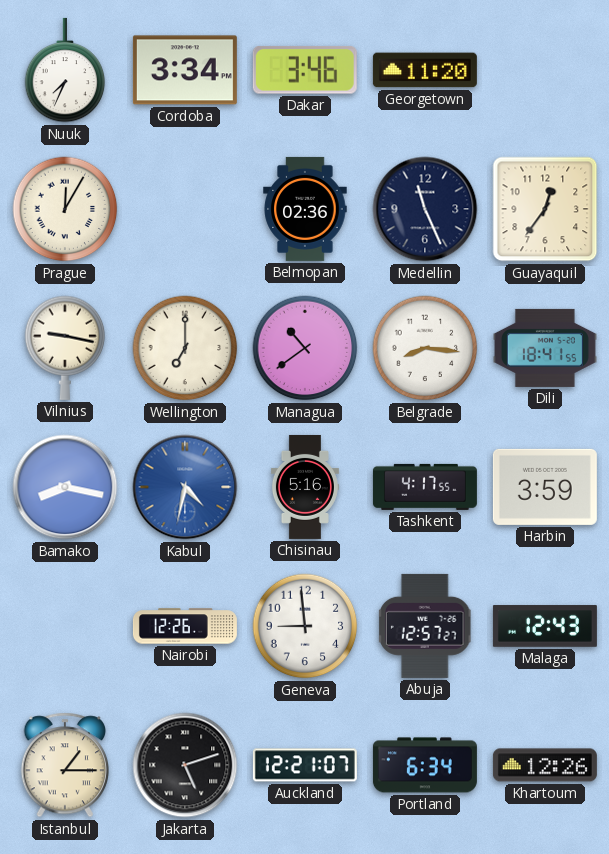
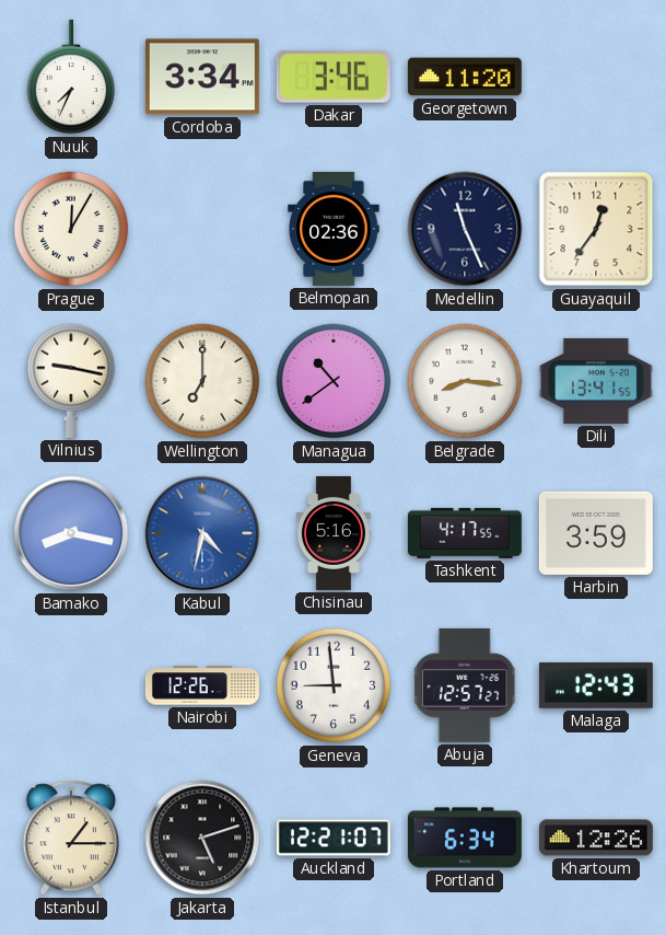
Dili: 18:41 -> 13:41 (596, 381)
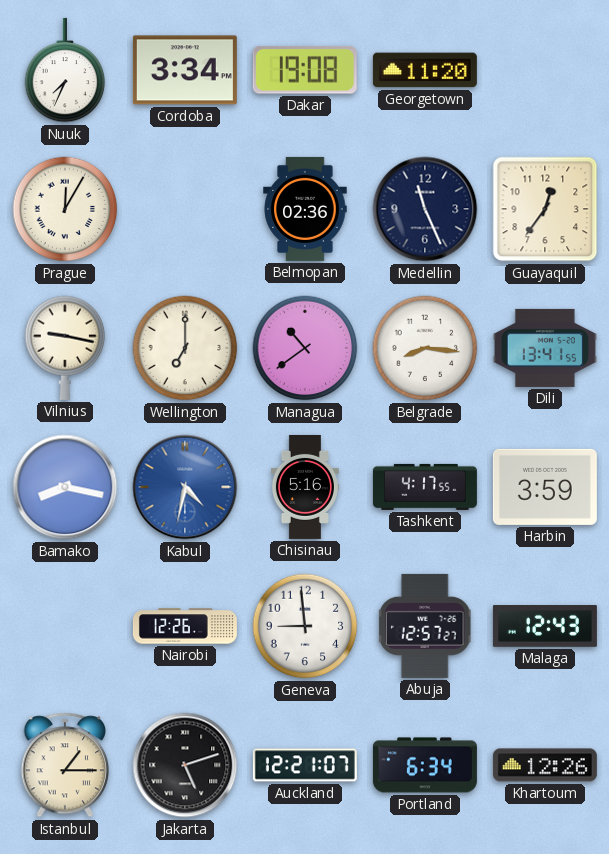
Dakar: 3:46 -> 19:08 (305, 71)
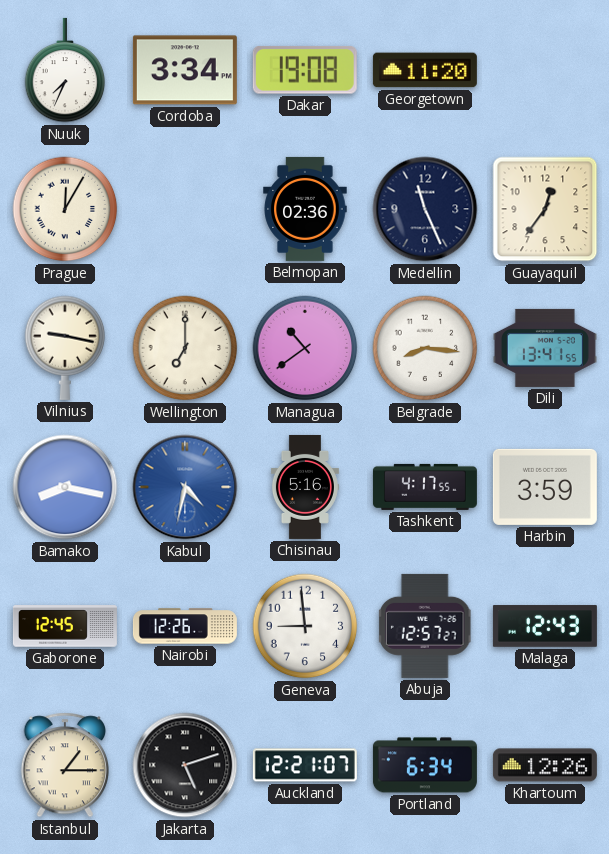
Gaborone: none -> 12:45 (65, 626)
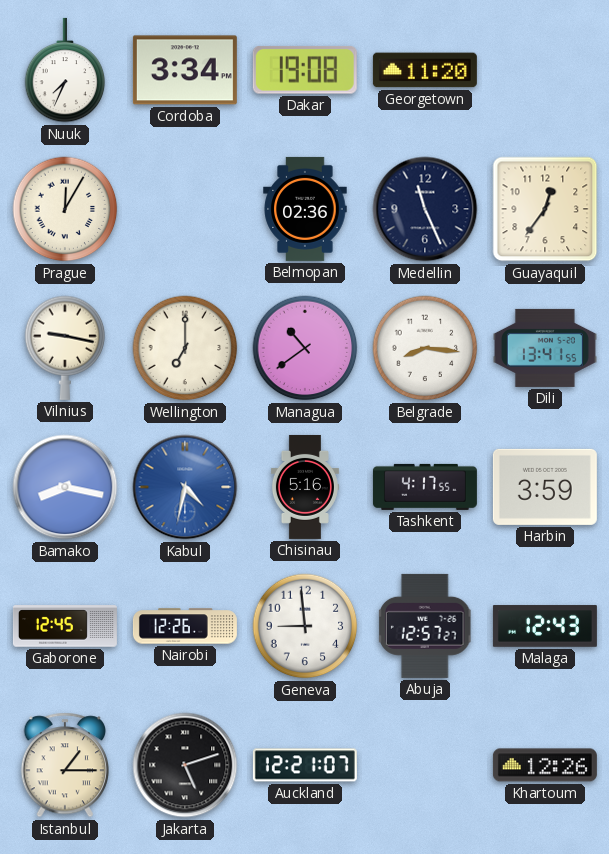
Portland: 6:34 -> none (425, 765)
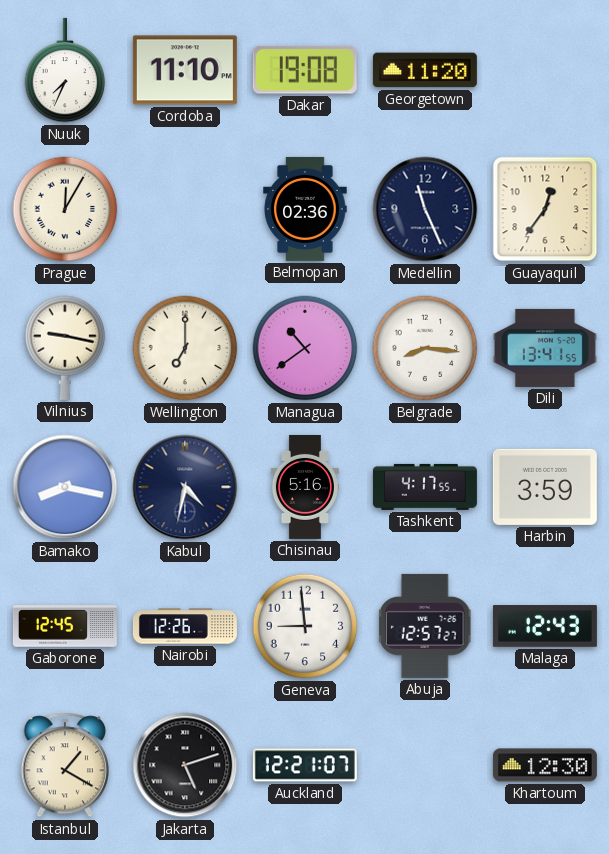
Cordoba: 3:34 -> 11:10 (185, 70)
Kabul dial: blue -> navy (185, 487)
Istanbul: 1:15 -> 1:20 (64, 765)
Khartoum: 12:26 -> 12:30 (545, 765)
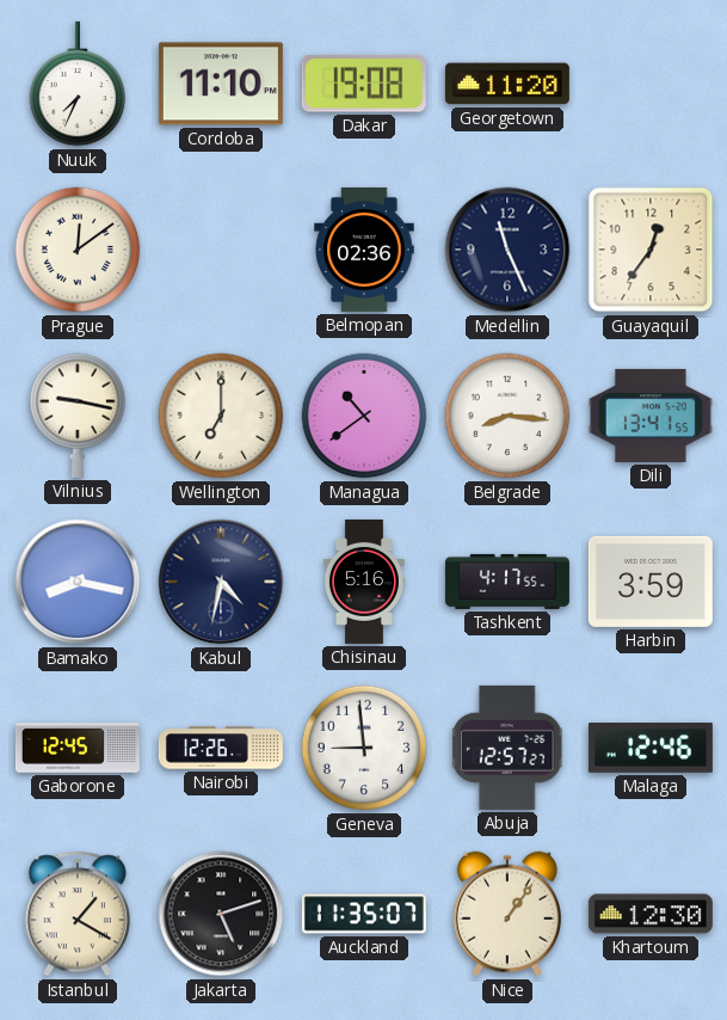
Prague: 12:05 -> 12:09 (78, 250)
Malaga: 12:43 -> 12:46 (651, 748)
Auckland: 12:21 -> 11:35 (364, 914)
Nice: none -> 1:06 (507, 914)
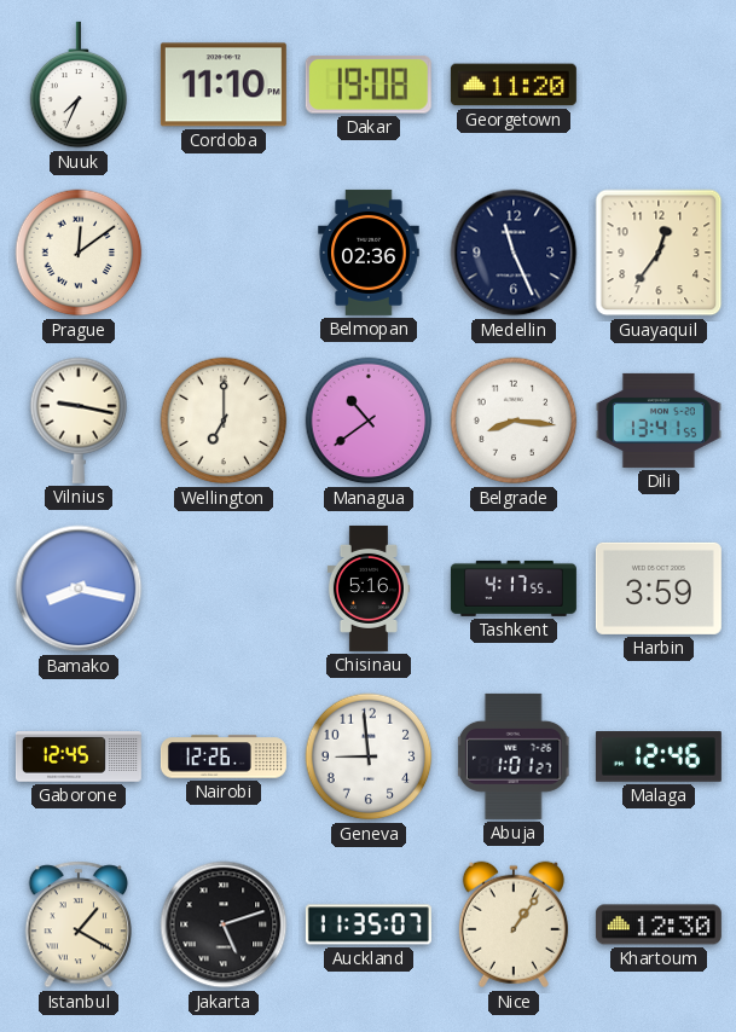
Kabul: 4:32 -> none (221, 582)
Abuja: 12:57 -> 1:01 (514, 756)
